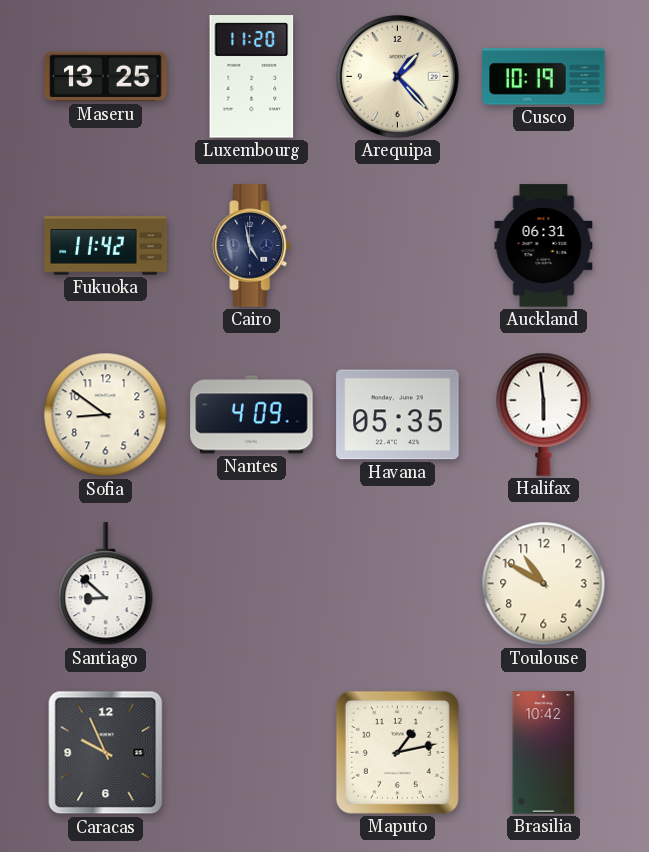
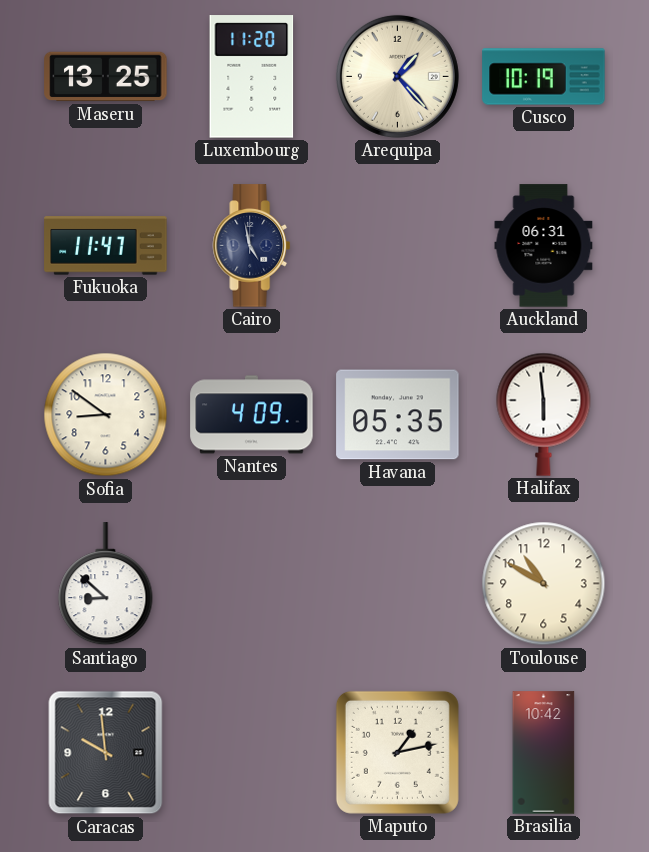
Fukuoka: 11:42 -> 11:47 (106, 246)
Caracas: 9:56 -> 9:59 (106, 753)
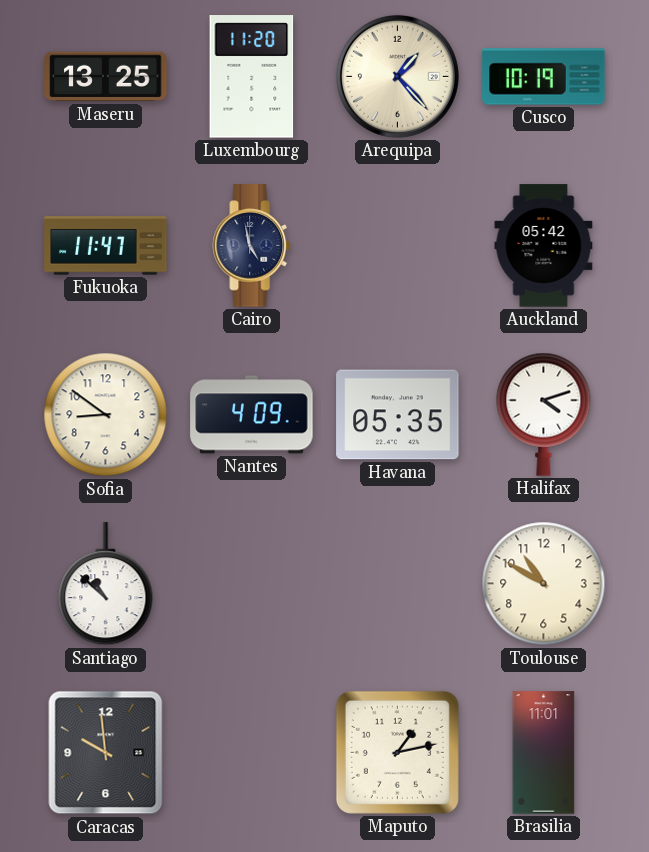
Auckland: 06:31 -> 05:42 (544, 246)
Halifax: 5:59 -> 4:12 (544, 414)
Santiago: 8:52 -> 10:52 (106, 584)
Brasilia: 10:42 -> 11:01 (544, 753)
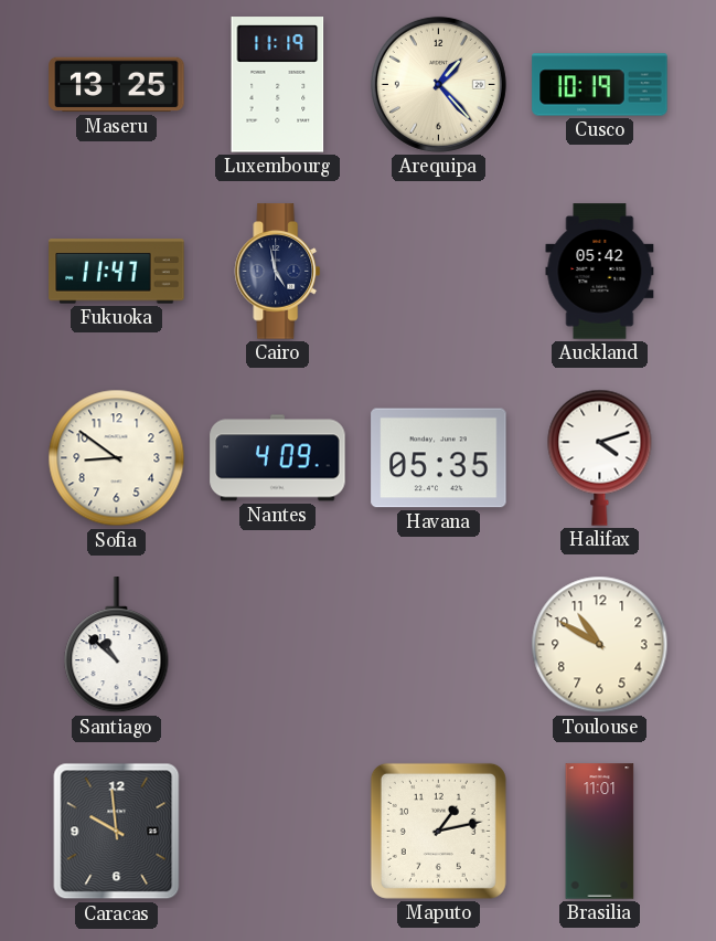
Luxembourg: 11:20 -> 11:19 (278, 85)
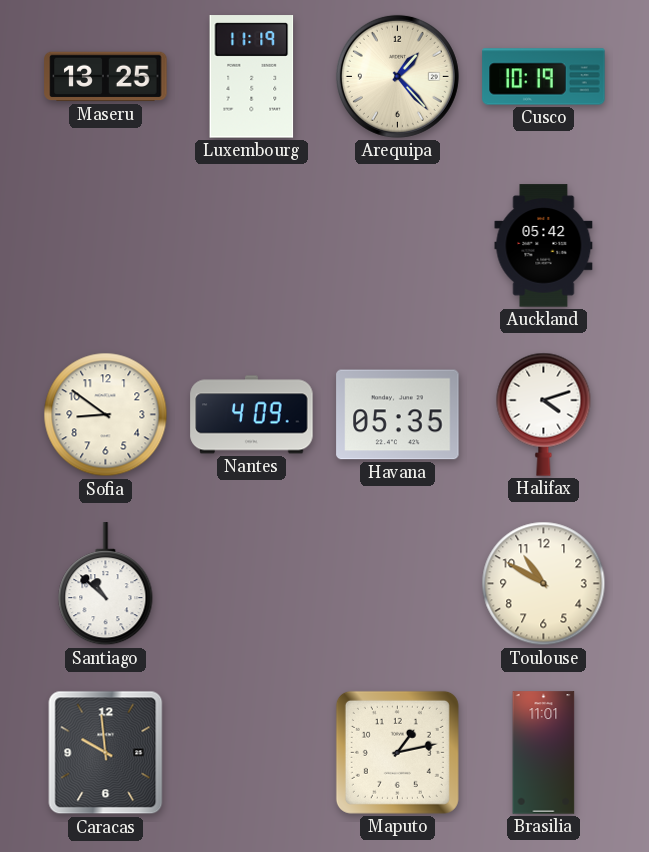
Fukuoka: 11:47 -> none (117, 272)
Cairo: 4:58 -> none (278, 272)
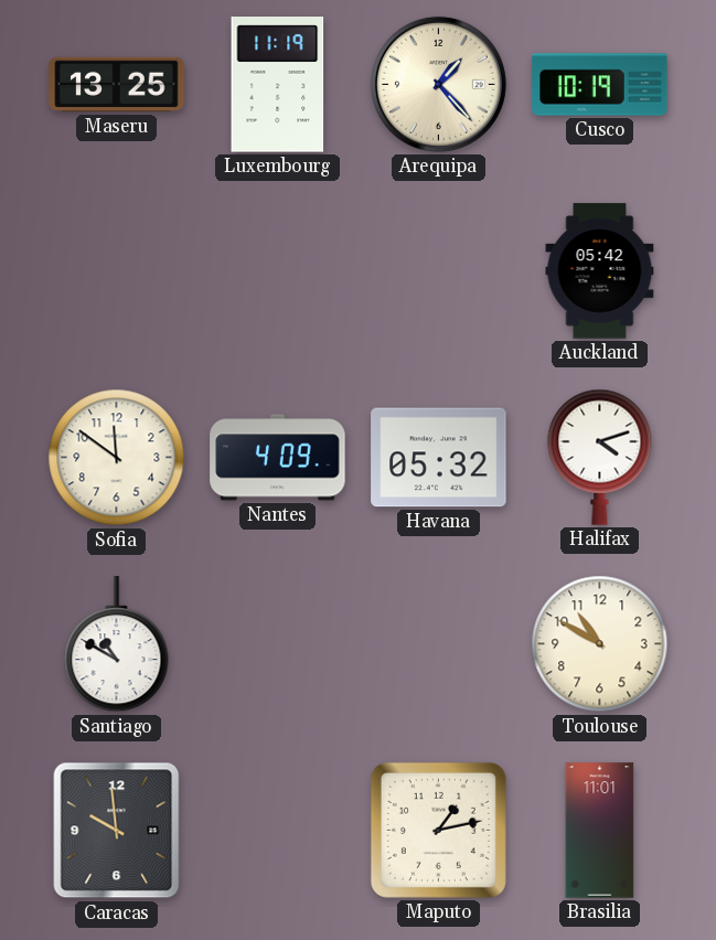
Sofia: 8:51 -> 11:51 (117, 458)
Havana: 05:35 -> 05:32 (439, 458)
Santiago: 10:52 -> 10:50 (117, 644)
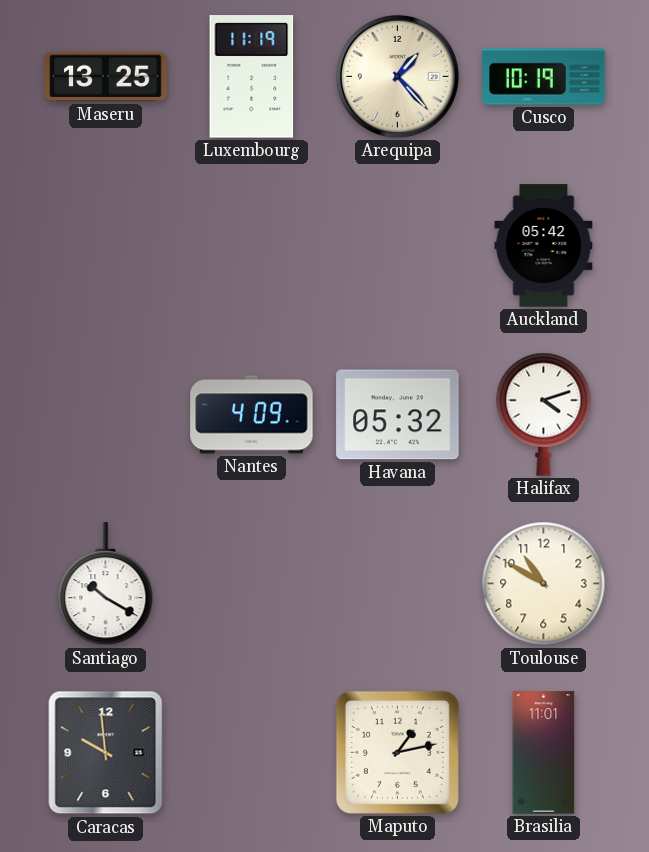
Sofia: 11:51 -> none (117, 458)
Santiago: 10:50 -> 10:20 (106, 584)
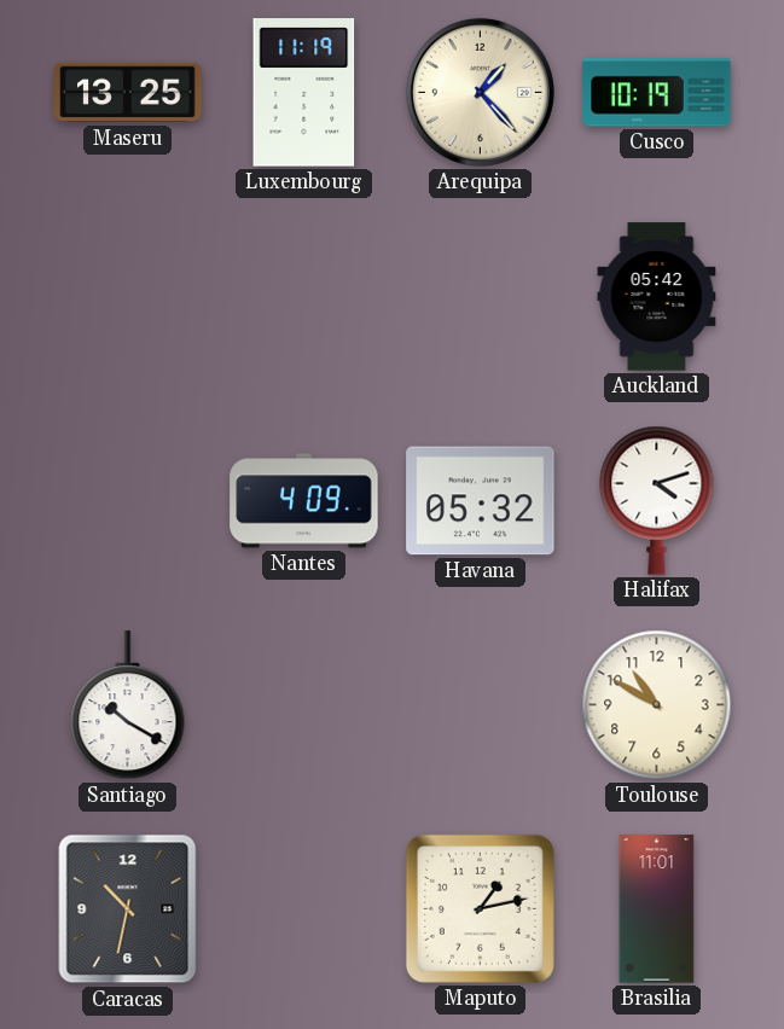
Caracas: 9:59 -> 10:32 (128, 909)
